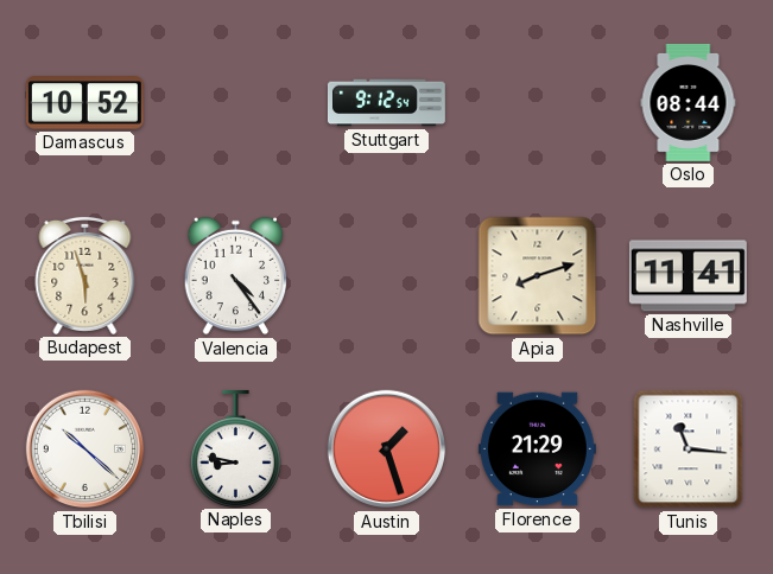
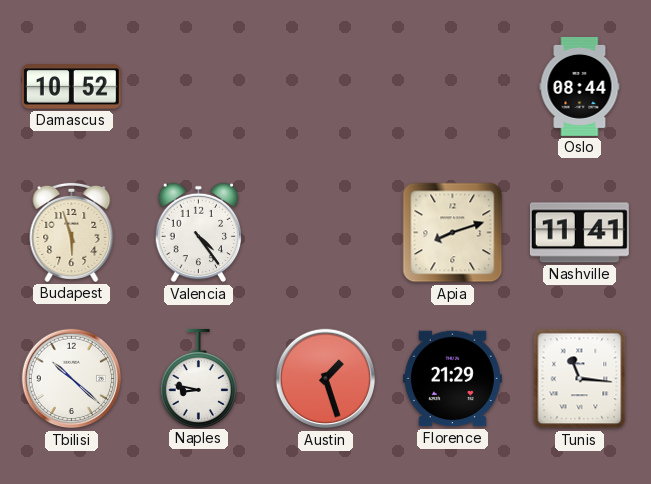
Stuttgart: 9:12 -> none (386, 103)
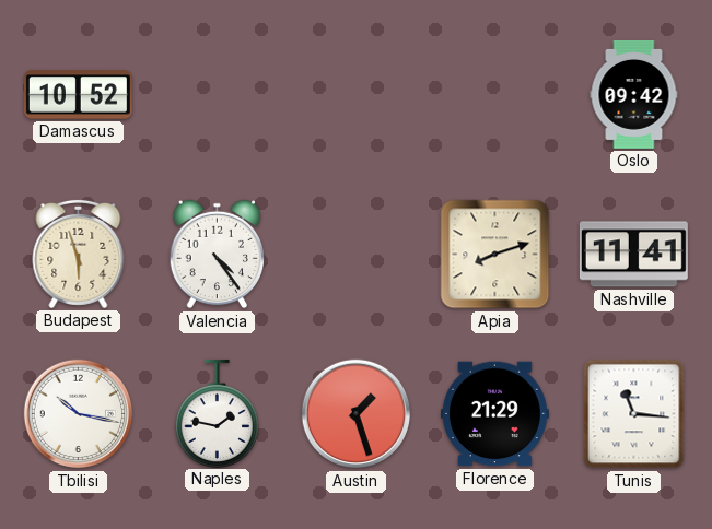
Oslo: 08:44 -> 09:42 (634, 94)
Tbilisi: 10:22 -> 10:17 (79, 414)
Naples: 8:47 -> 1:47 (217, 413)
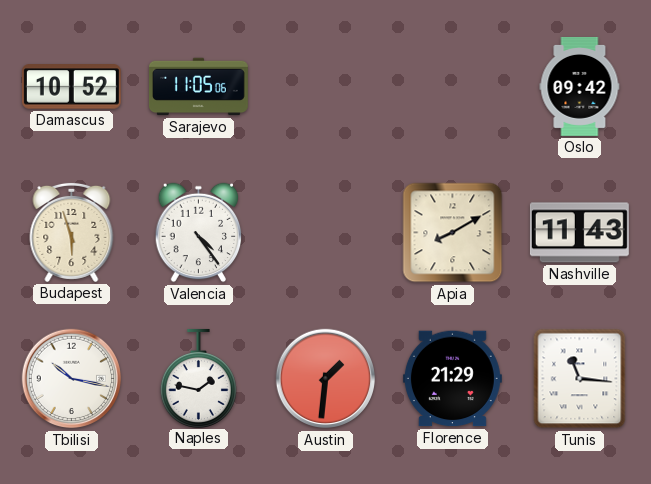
Sarajevo: none -> 11:05 (198, 87)
Apia: 8:12 -> 8:10 (453, 233)
Nashville: 11:41 -> 11:43 (579, 233)
Austin: 1:27 -> 1:31 (326, 379)
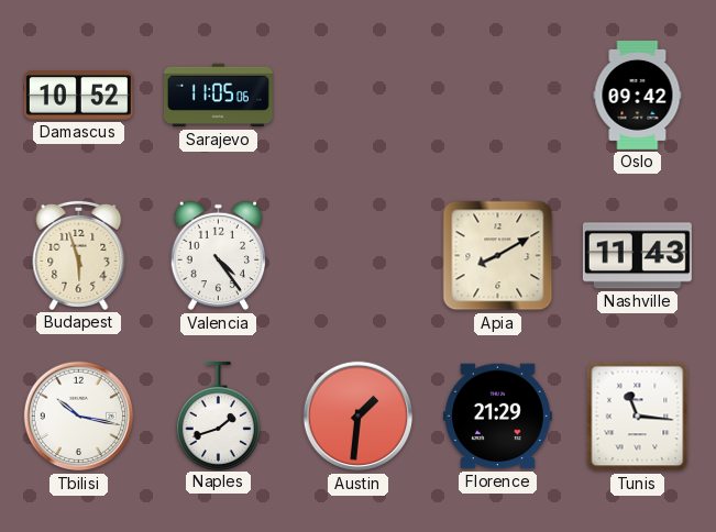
Naples: 1:47 -> 1:42 (218, 415)
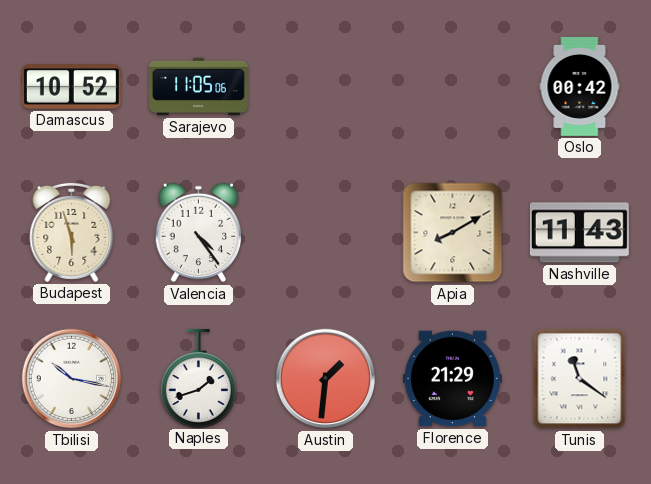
Oslo: 09:42 -> 00:42 (580, 86)
Tunis: 11:16 -> 11:21 (580, 379)
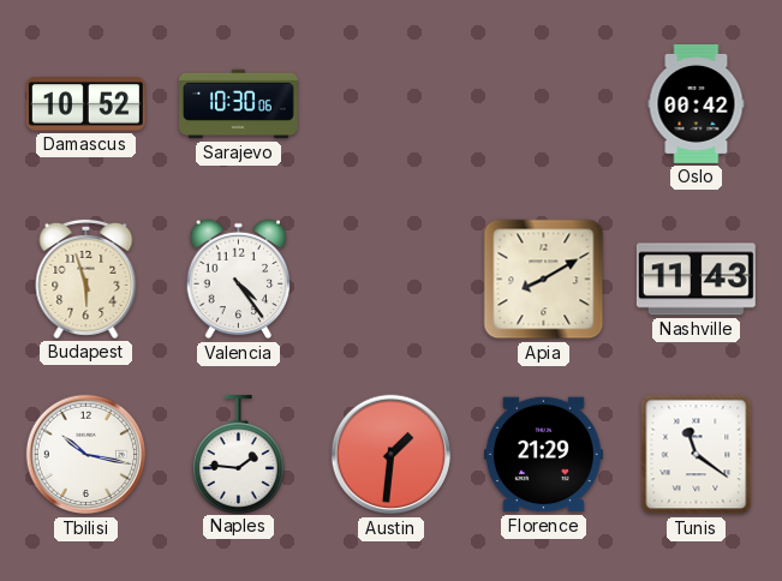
Sarajevo: 11:05 -> 10:30 (238, 104)
Naples: 1:42 -> 1:46 (238, 454)
